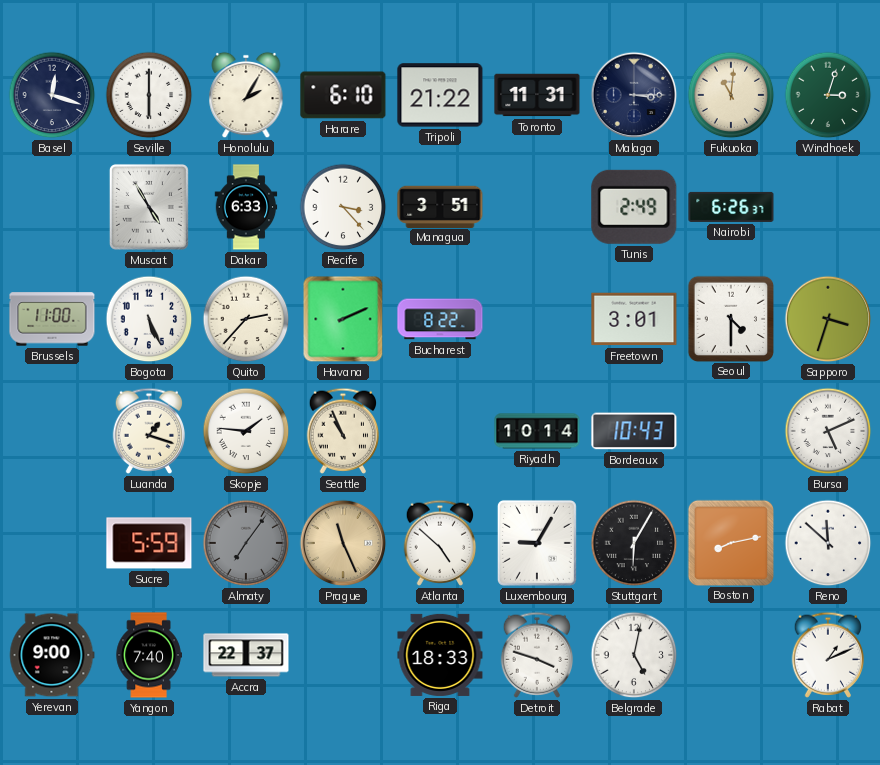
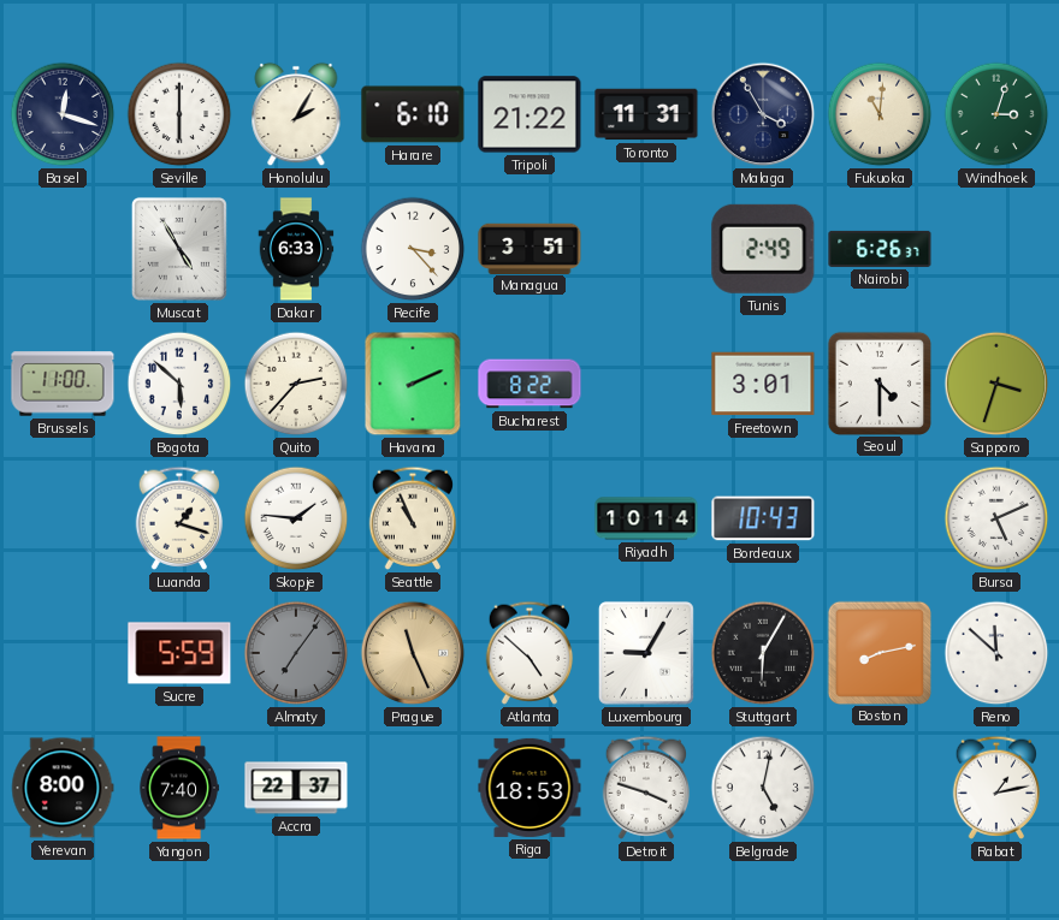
Malaga: 3:15 -> 3:55 (763, 114)
Bogota: 5:26 -> 5:52 (179, 384)
Yerevan: 9:00 -> 8:00 (63, 788)
Riga: 18:33 -> 18:53 (529, 788)
Rabat: 1:11 -> 1:13 (996, 788)
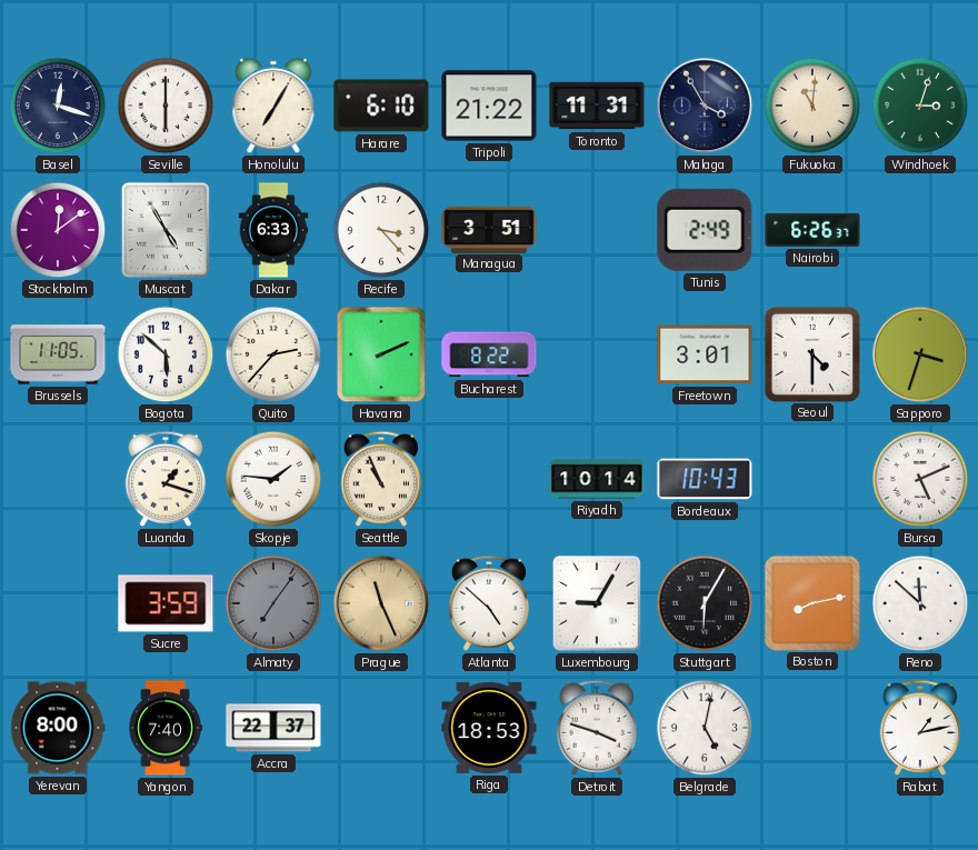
Honolulu: 2:05 -> 7:05 (273, 106)
Stockholm: none -> 12:09 (58, 230)
Brussels: 11:00 -> 11:05 (58, 354)
Sucre: 5:59 -> 3:59 (166, 603)
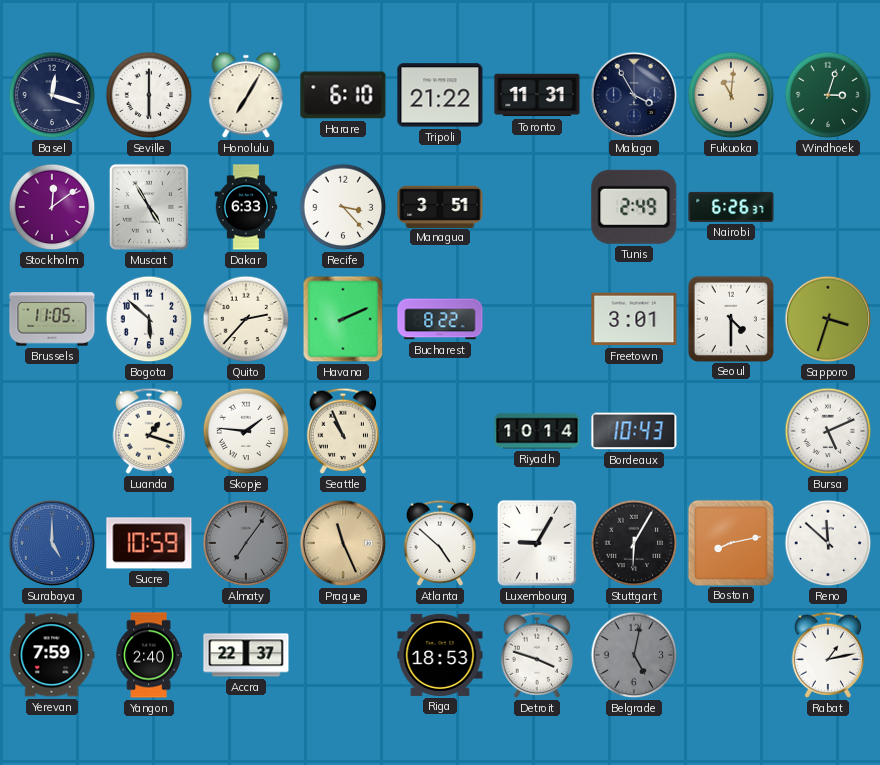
Surabaya: none -> 5:00 (52, 543)
Sucre: 3:59 -> 10:59 (149, 543)
Yerevan: 8:00 -> 7:59 (52, 655)
Yangon: 7:40 -> 2:40 (149, 655)
Belgrade dial: white -> grey (634, 655)
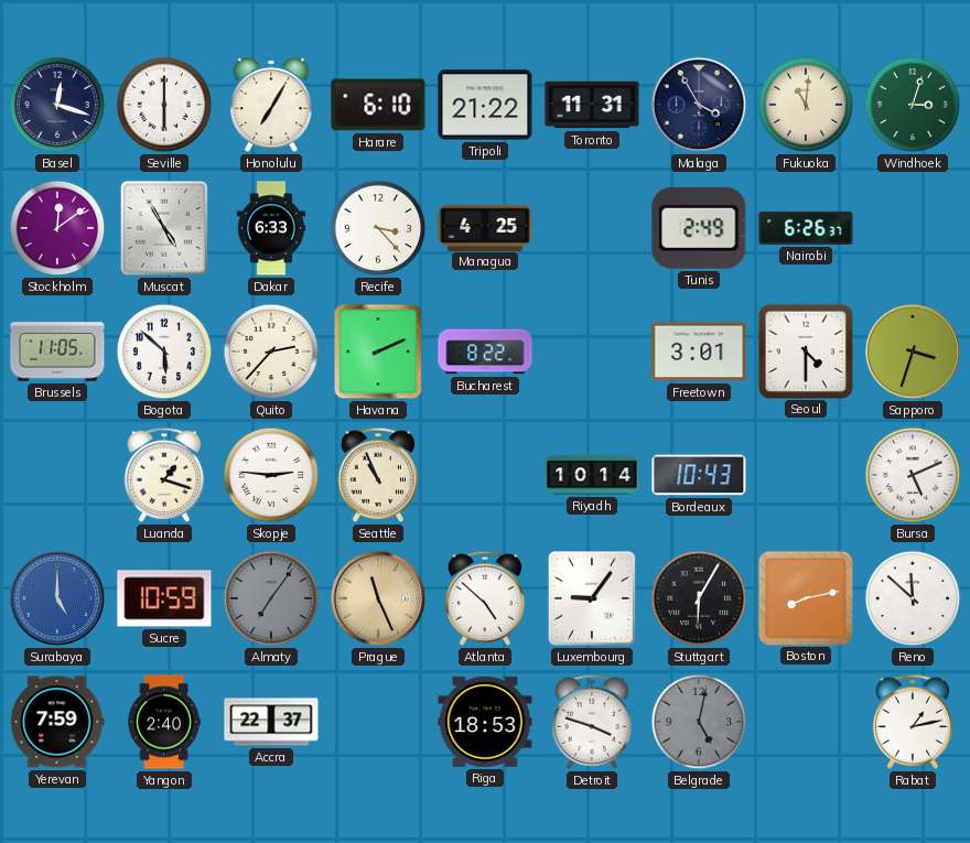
Managua: 3:51 -> 4:25 (485, 227)
Skopje: 1:46 -> 2:46 (271, 475)
Luxembourg: 9:05 -> 9:06 (592, 598)
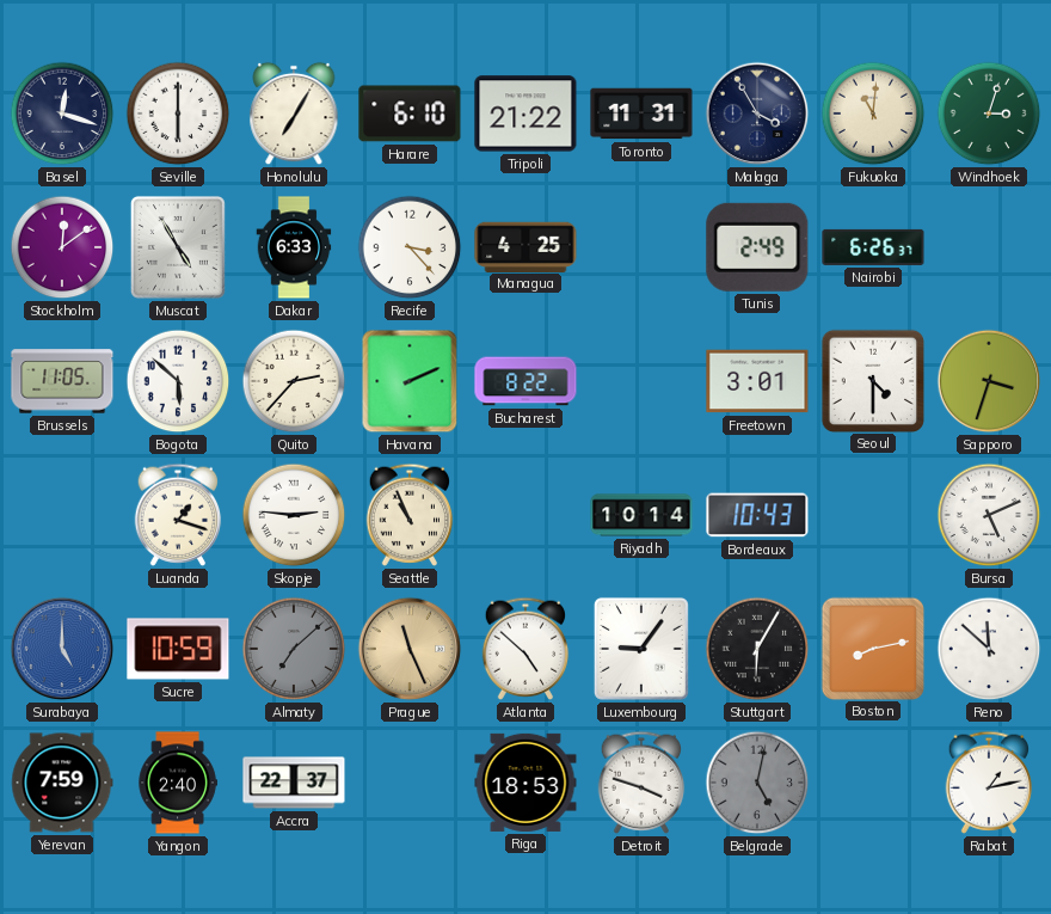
Almaty: 7:06 -> 7:08 (294, 649)
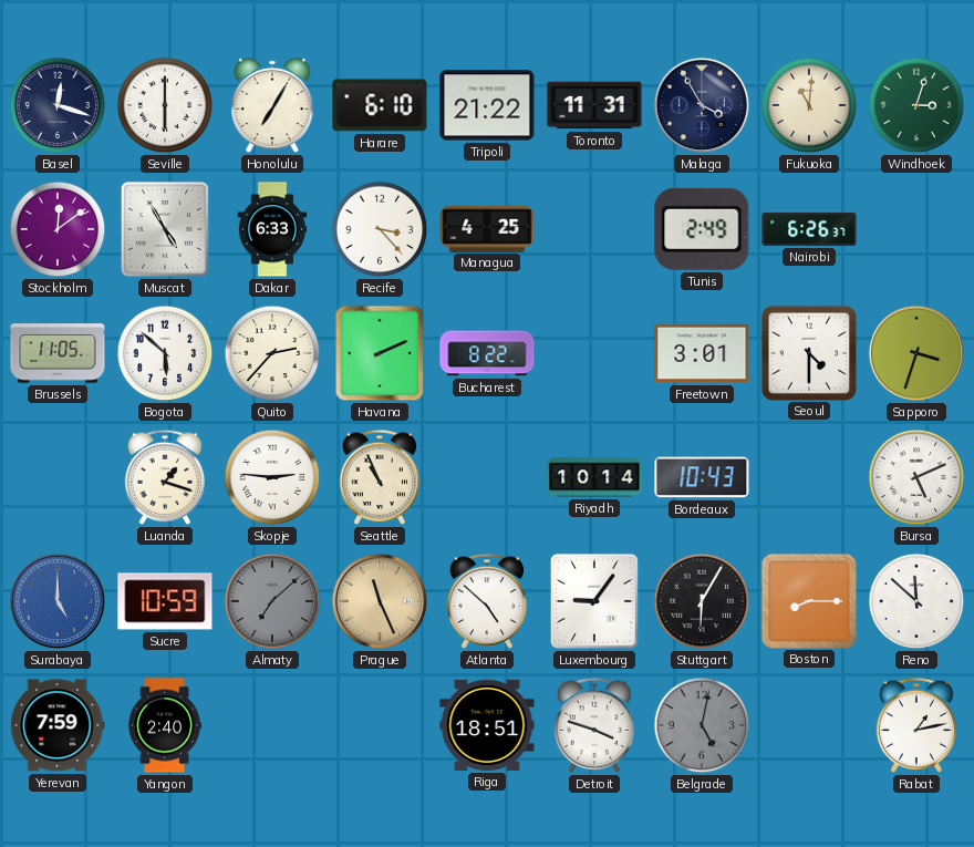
Boston: 8:13 -> 8:15 (808, 600)
Accra: 22:37 -> none (294, 783)
Riga: 18:53 -> 18:51 (487, 725)
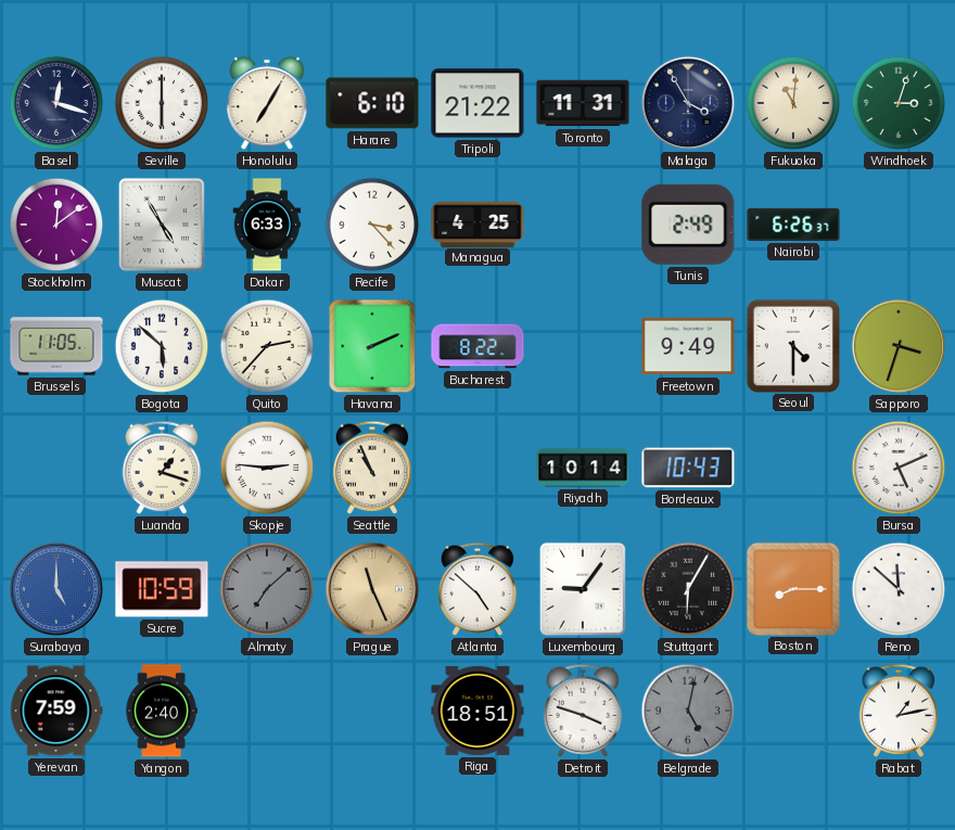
Freetown: 3:01 -> 9:49 (688, 346)
